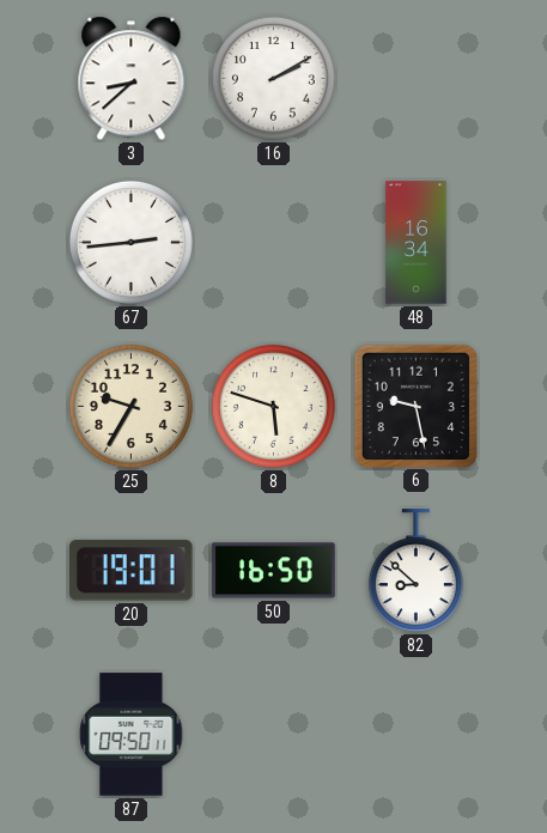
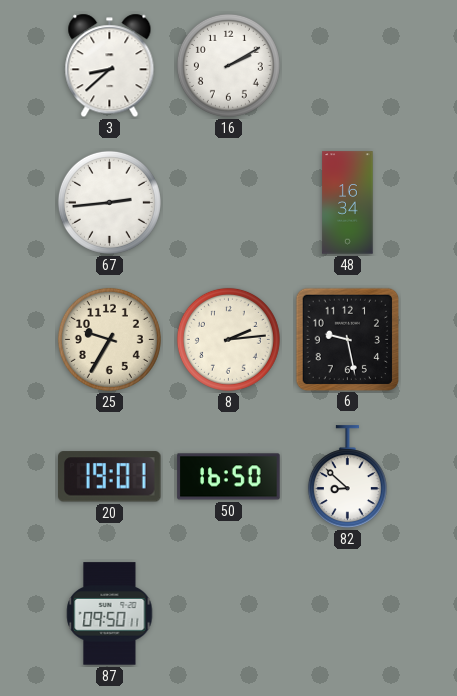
8: 5:48 -> 2:14 (228, 339)
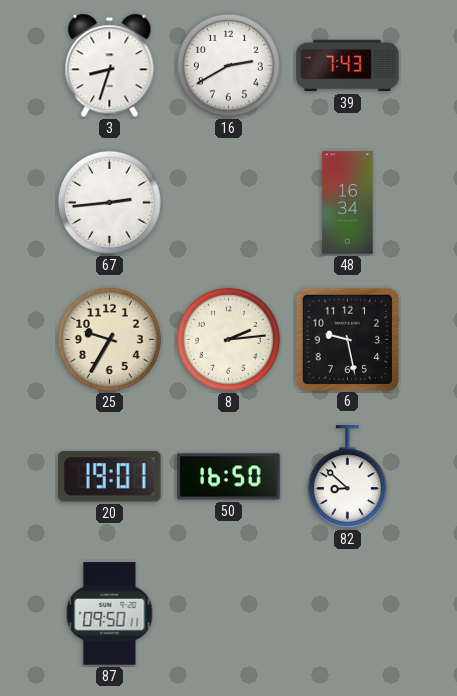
3: 8:38 -> 8:33 (110, 66)
16: 2:10 -> 2:40 (228, 65)
39: none -> 7:43 (348, 66)
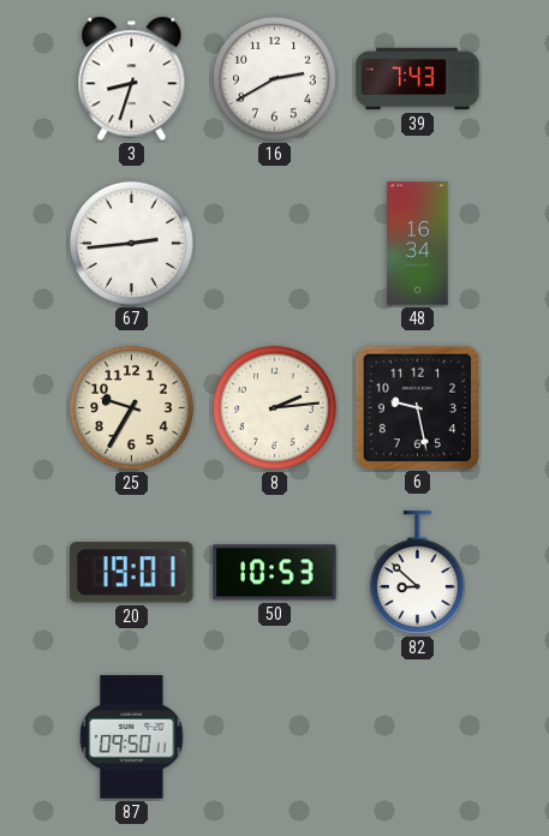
50: 16:50 -> 10:53 (275, 573)
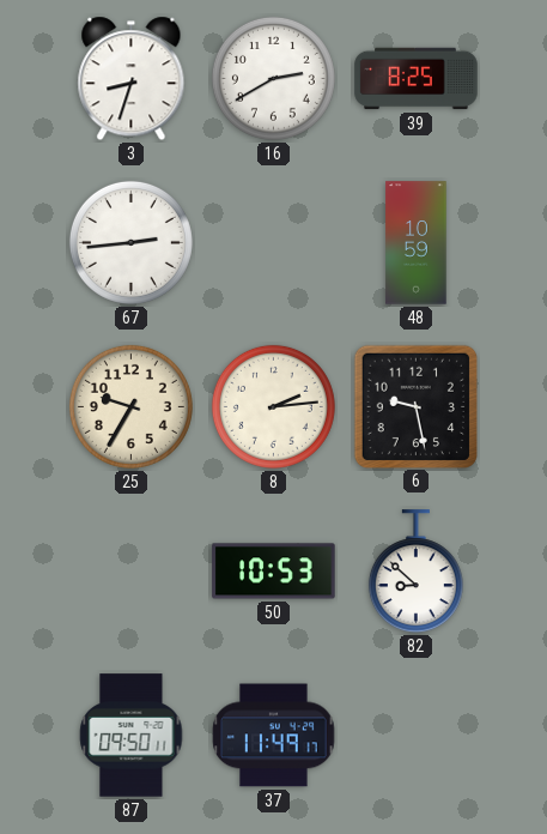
39: 7:43 -> 8:25 (417, 79)
48: 16:34 -> 10:59 (417, 243)
20: 19:01 -> none (132, 573)
37: none -> 11:49 (274, 736)
